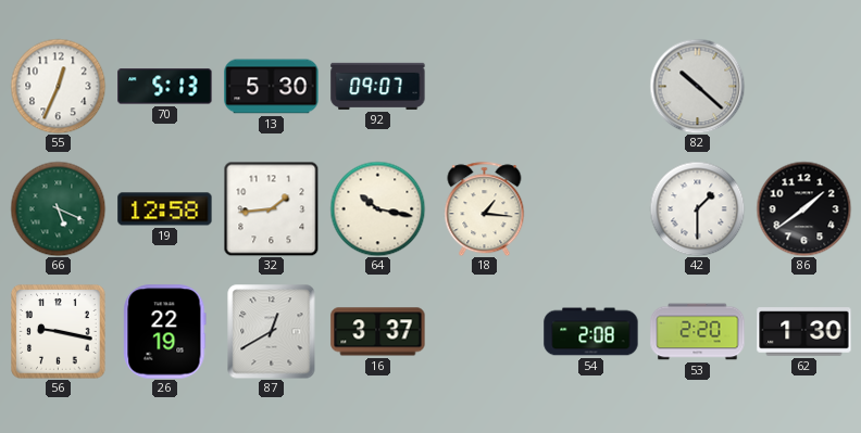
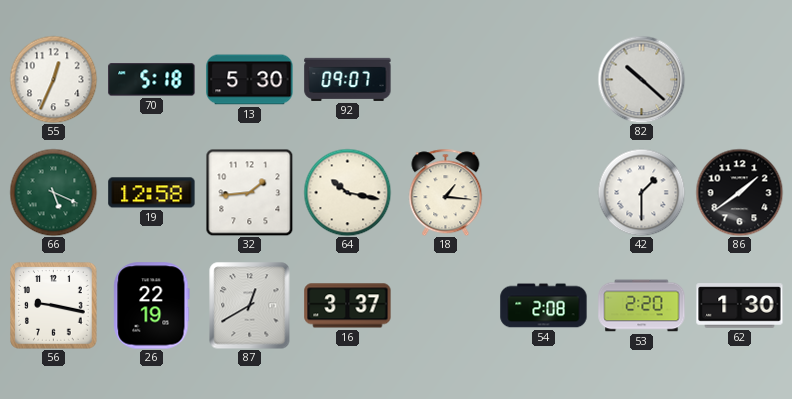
70: 5:13 -> 5:18 (152, 80)
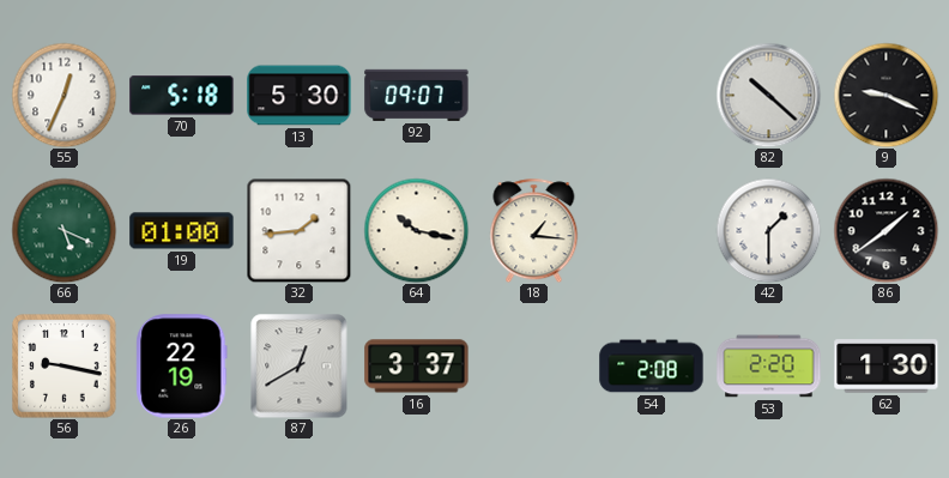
9: none -> 9:19 (885, 95)
19: 12:58 -> 01:00 (182, 231)
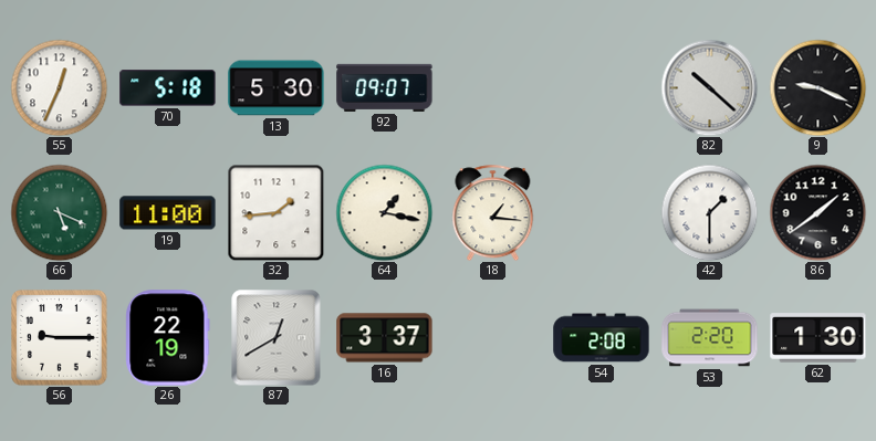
19: 01:00 -> 11:00 (168, 213)
64: 10:17 -> 1:17 (384, 212)
56: 9:17 -> 9:15 (60, 338)
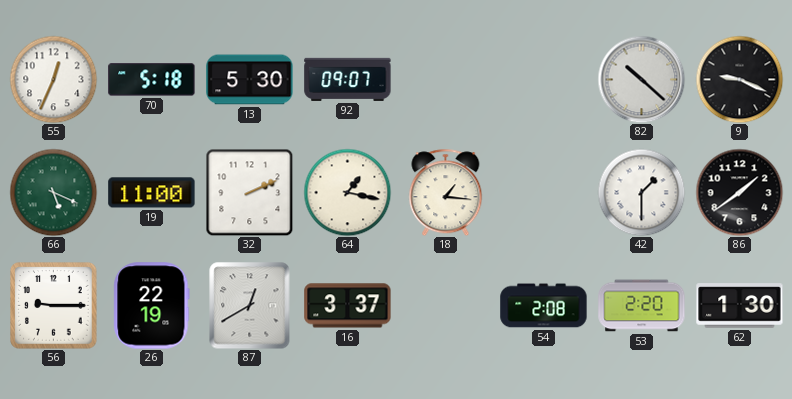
32: 1:44 -> 2:11 (249, 192)
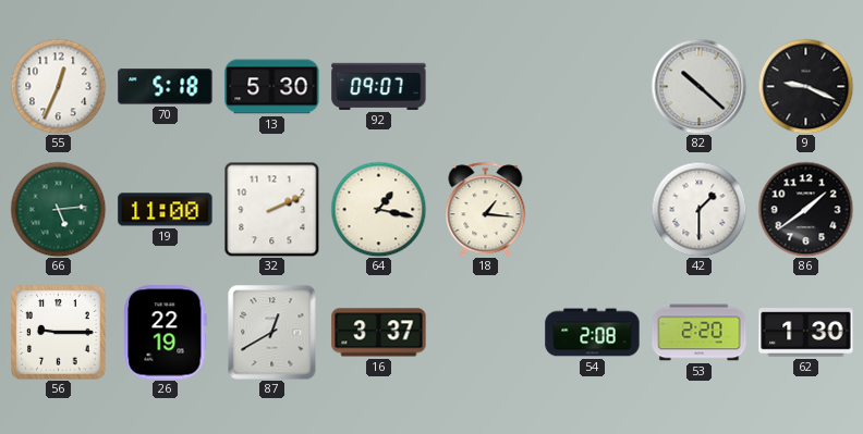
66: 5:19 -> 5:14 (58, 209)
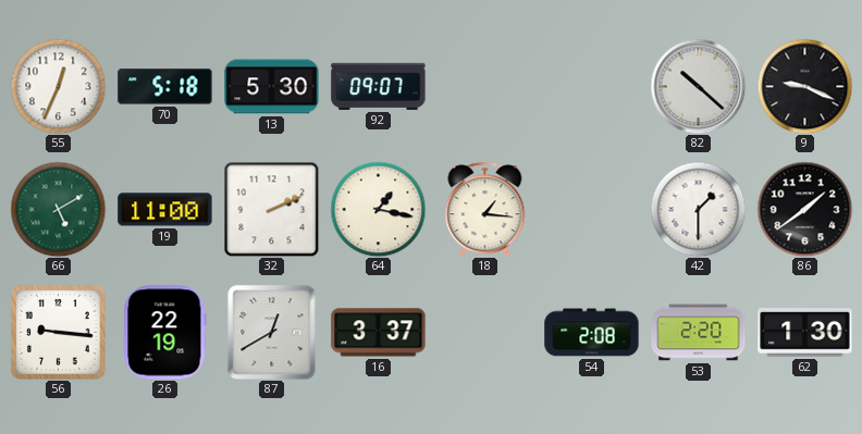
66: 5:14 -> 5:10 (58, 209)
56: 9:15 -> 9:16 (59, 333)
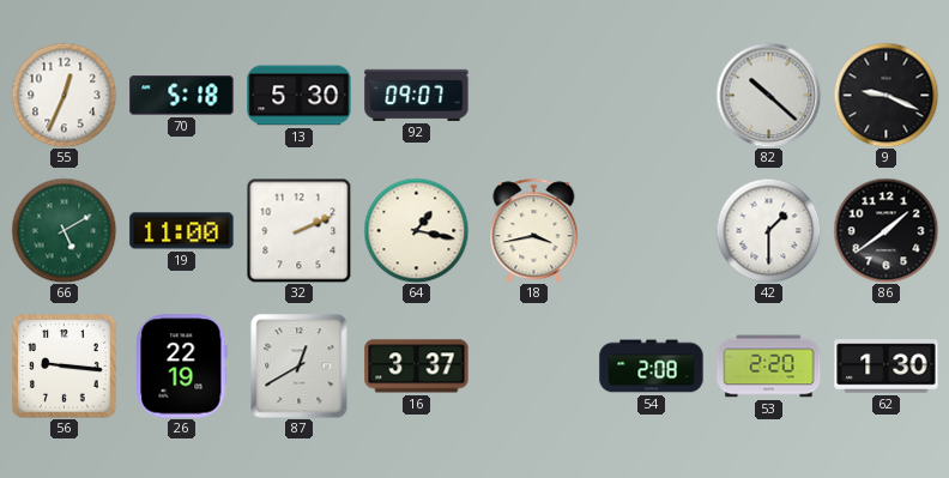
18: 1:16 -> 3:43 (534, 230)
